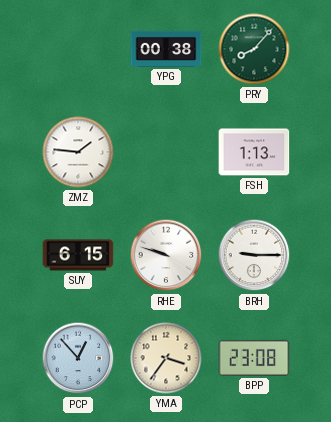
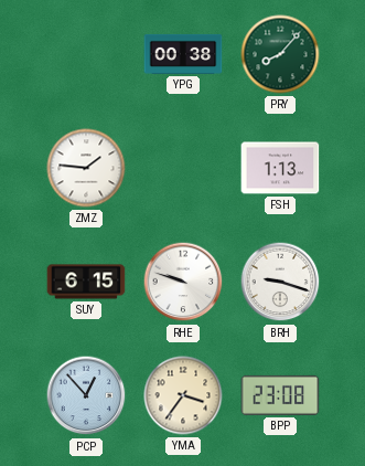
BRH: 9:15 -> 9:18 (280, 282)
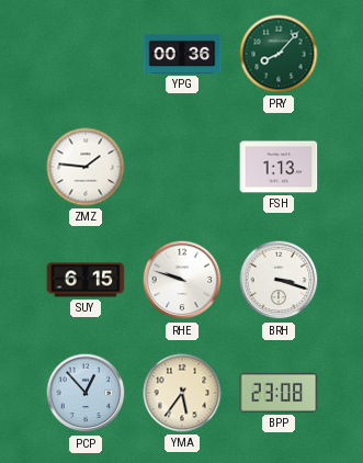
YPG: 00:38 -> 00:36 (182, 54)
BRH: 9:18 -> 3:18 (279, 280)
YMA: 3:36 -> 5:36 (182, 393)
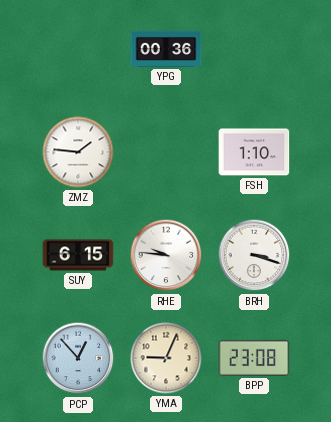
PRY: 8:07 -> none (279, 54)
FSH: 1:13 -> 1:10 (254, 152)
RHE: 9:48 -> 9:46 (166, 255)
YMA: 5:36 -> 9:04 (166, 358)
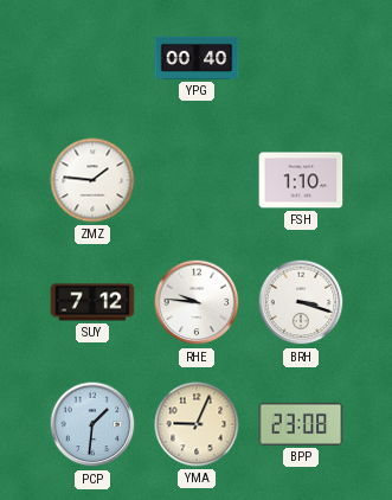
YPG: 00:36 -> 00:40 (197, 58)
SUY: 6:15 -> 7:12 (92, 302)
PCP: 12:53 -> 1:31 (92, 424)
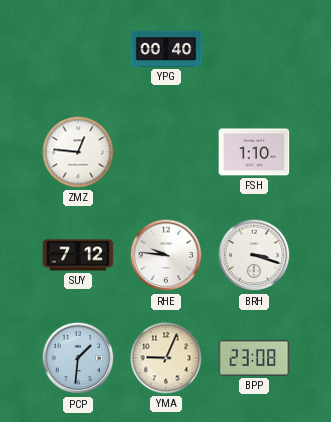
ZMZ: 1:46 -> 12:46 (78, 152)
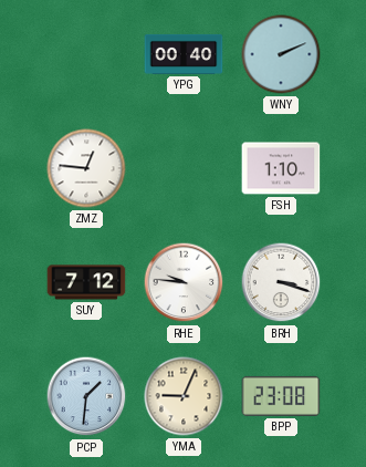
WNY: none -> 2:11 (281, 54)
